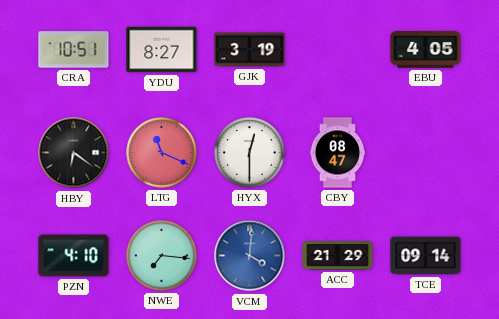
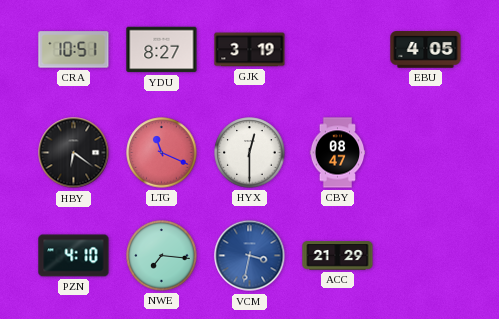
VCM: 4:01 -> 3:32 (250, 256)
TCE: 09:14 -> none (426, 256)
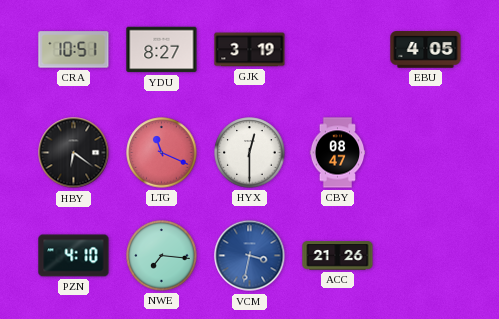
ACC: 21:29 -> 21:26 (338, 256)
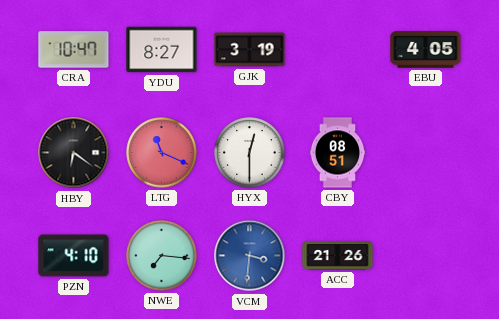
CRA: 10:51 -> 10:47 (74, 50)
CBY: 08:47 -> 08:51 (338, 153)
VCM: 3:32 -> 3:31 (250, 256)
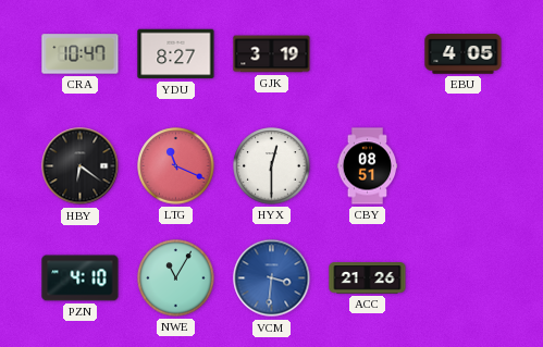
NWE: 7:16 -> 11:05 (176, 278)
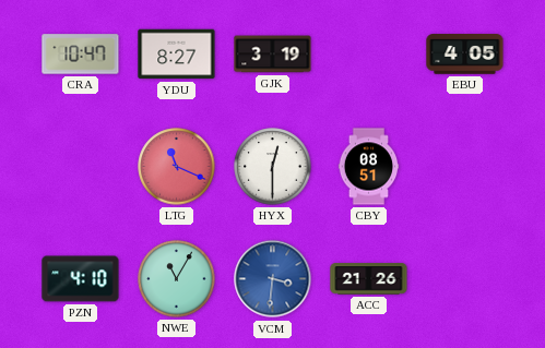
HBY: 6:21 -> none (81, 166)
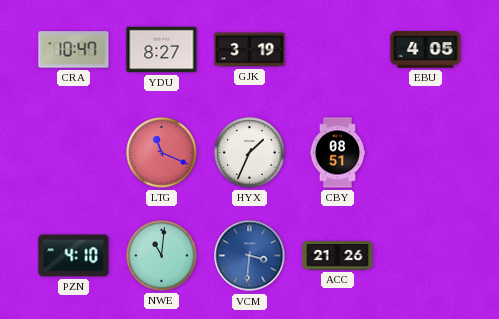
HYX: 12:30 -> 1:34 (250, 153)
NWE: 11:05 -> 11:01 (162, 256)
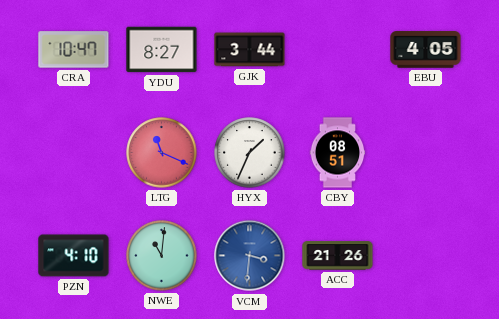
GJK: 3:19 -> 3:44 (250, 50)
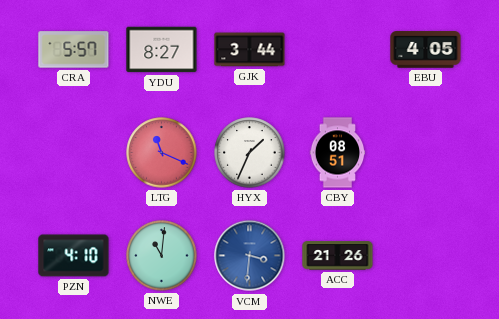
CRA: 10:47 -> 5:57 (74, 50)
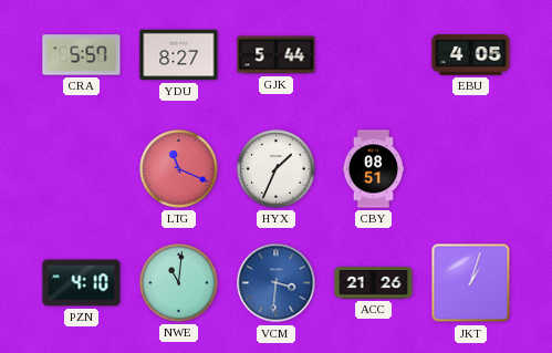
GJK: 3:44 -> 5:44 (277, 55)
JKT: none -> 1:03 (471, 283)
